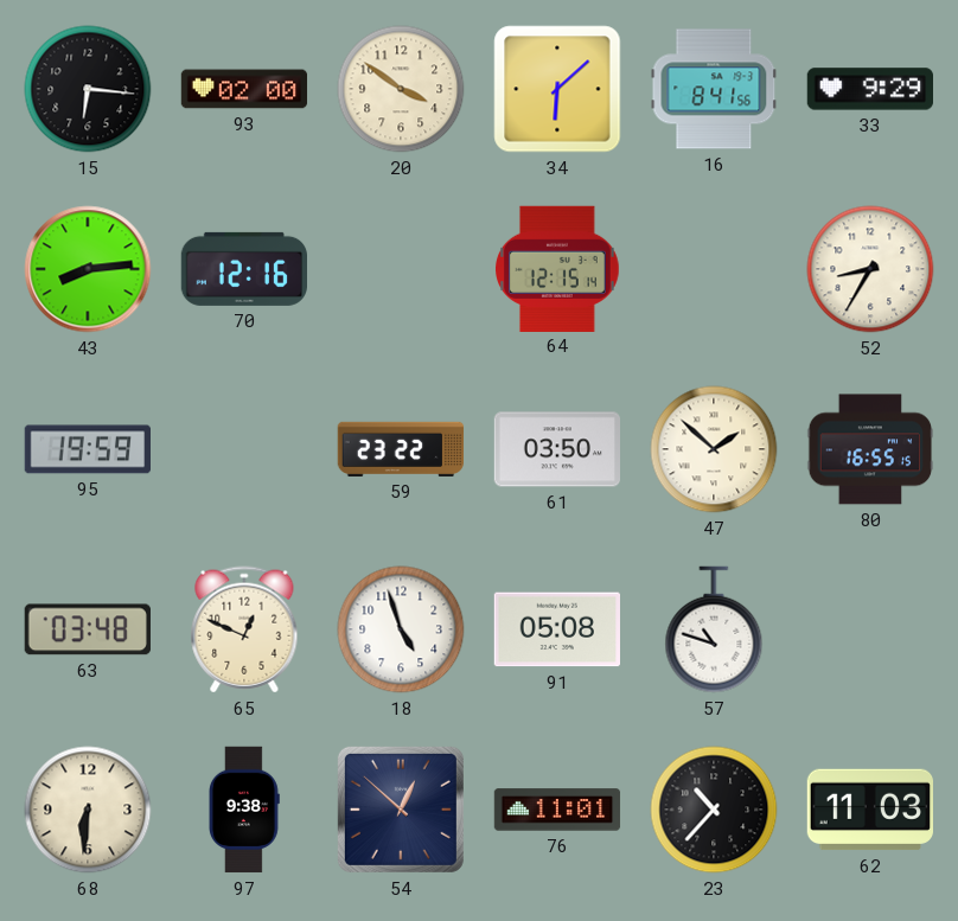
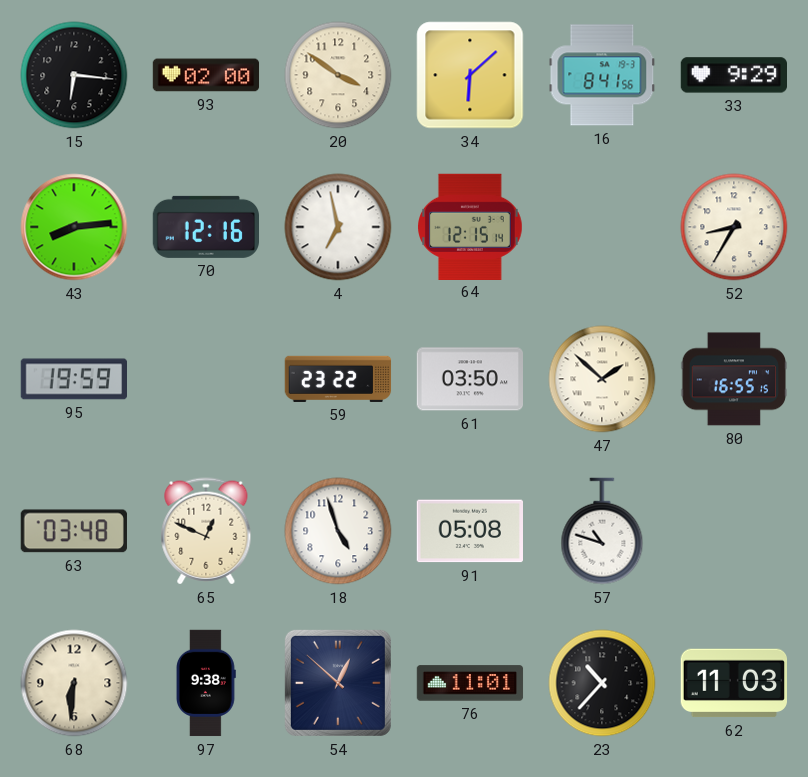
4: none -> 6:58 (338, 227)
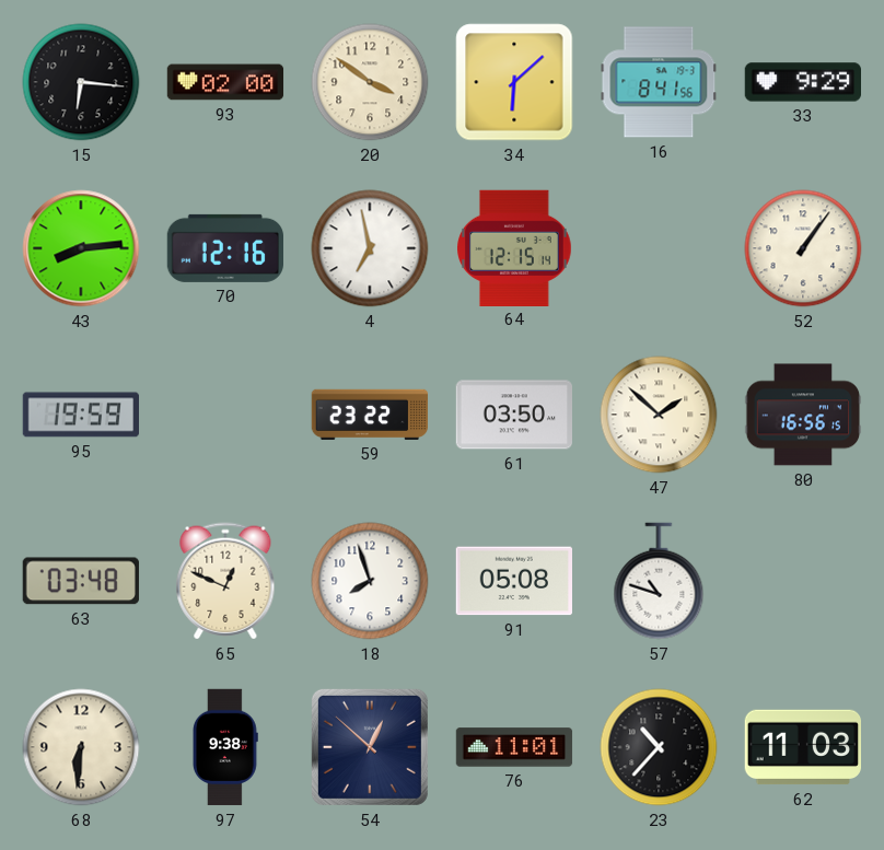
52: 8:35 -> 1:06 (803, 248)
80: 16:55 -> 16:56 (803, 415)
18: 4:57 -> 7:57 (370, 581)
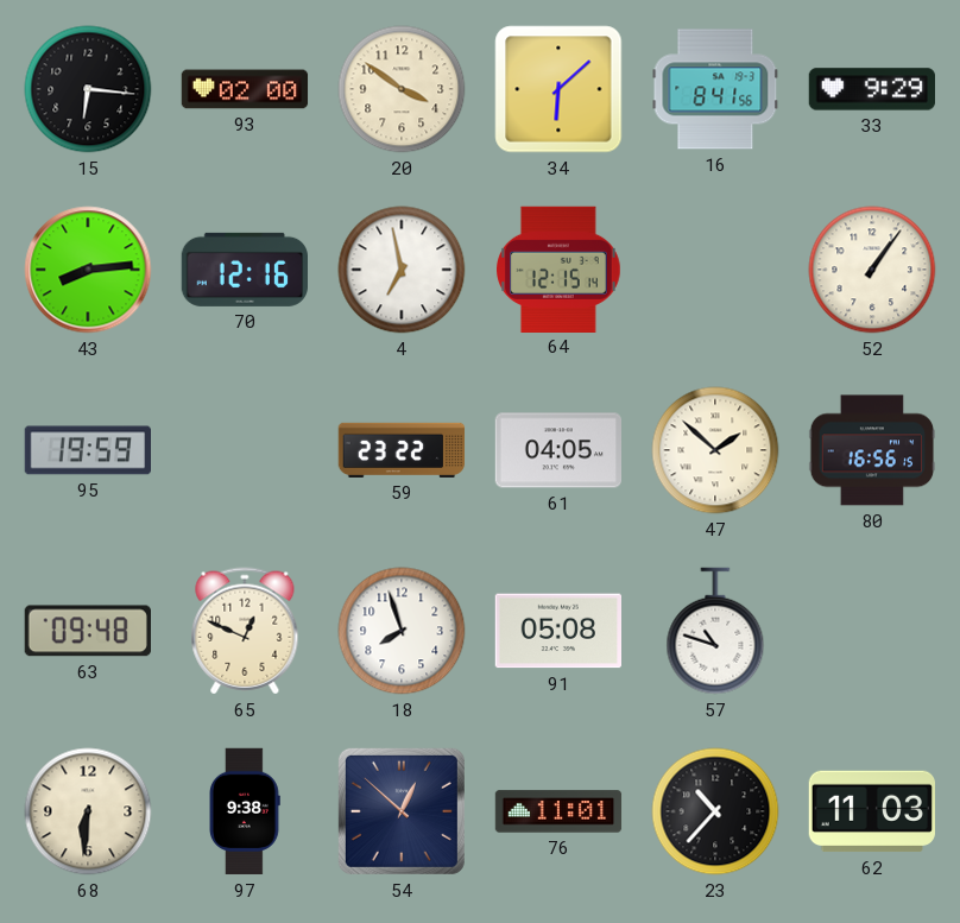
61: 03:50 -> 04:05 (557, 450)
63: 03:48 -> 09:48 (88, 631)
